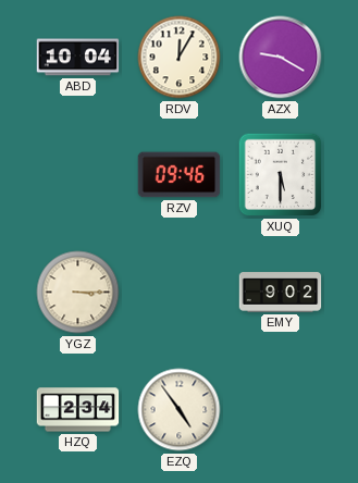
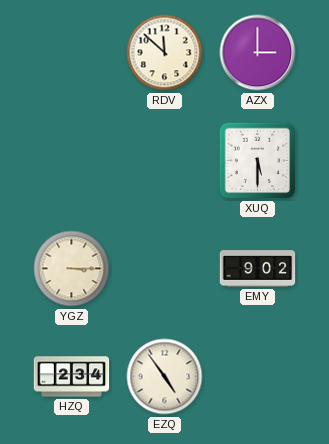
ABD: 10:04 -> none (78, 58)
RDV: 12:05 -> 11:52 (165, 53)
AZX: 9:20 -> 3:00 (258, 53)
RZV: 09:46 -> none (180, 175)
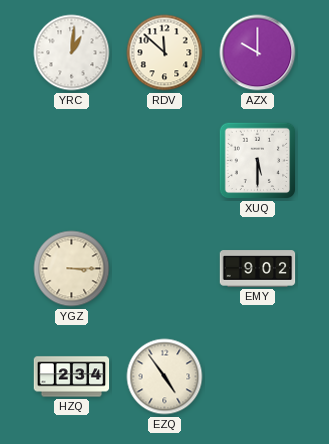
YRC: none -> 1:01 (72, 53)
AZX: 3:00 -> 10:00 (258, 53)
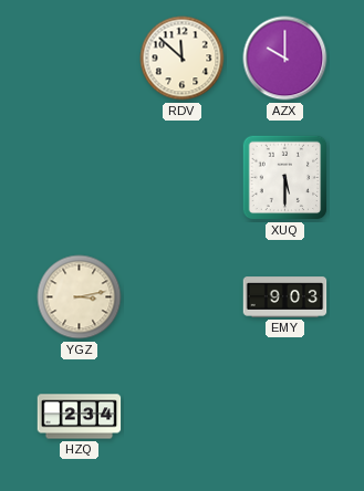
YRC: 1:01 -> none (72, 53)
YGZ: 3:15 -> 3:13 (80, 297)
EMY: 9:02 -> 9:03 (285, 297)
EZQ: 4:54 -> none (165, 377)
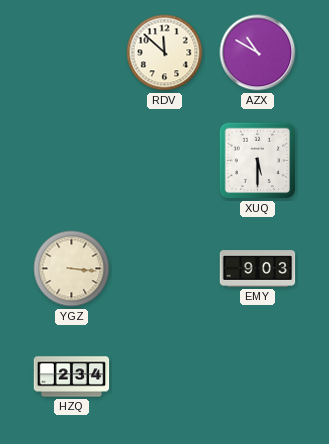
AZX: 10:00 -> 10:50 (258, 53)
YGZ: 3:13 -> 3:16 (72, 269)
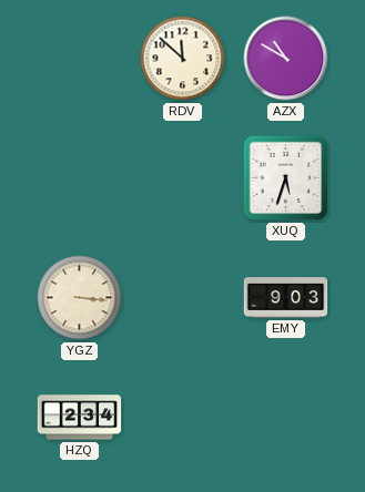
XUQ: 5:30 -> 5:33 (286, 178)
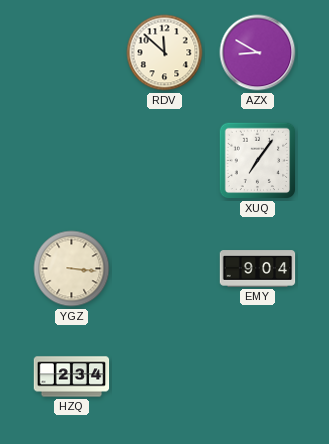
AZX: 10:50 -> 8:50 (258, 53)
XUQ: 5:33 -> 7:06 (258, 161)
EMY: 9:03 -> 9:04 (258, 269)
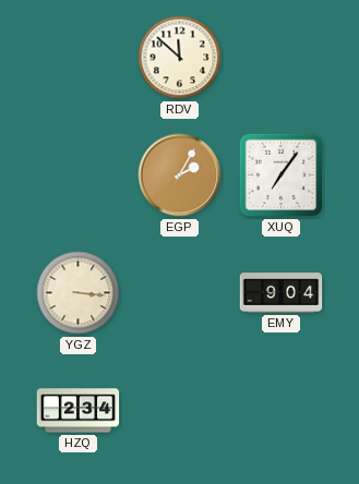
AZX: 8:50 -> none (258, 53)
EGP: none -> 2:05 (180, 176)
